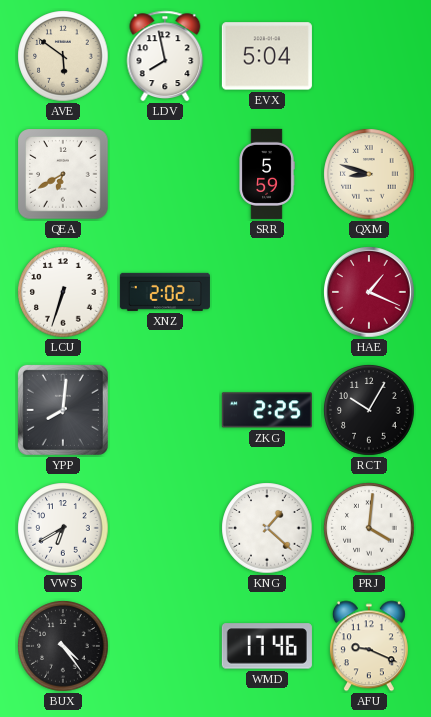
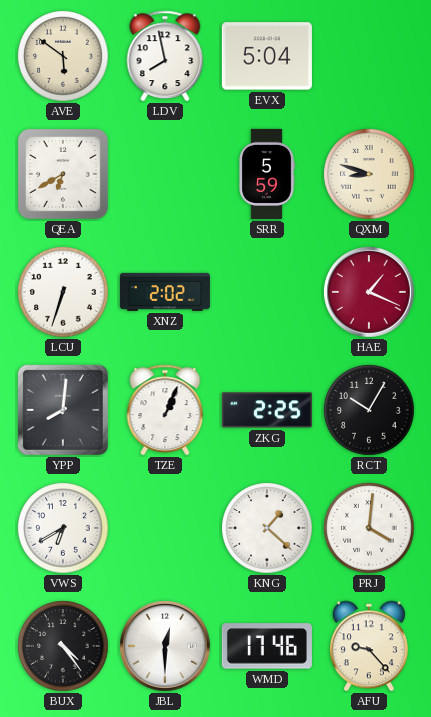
TZE: none -> 1:04 (165, 410)
JBL: none -> 12:30 (165, 646)
AFU: 9:19 -> 9:23 (369, 646)
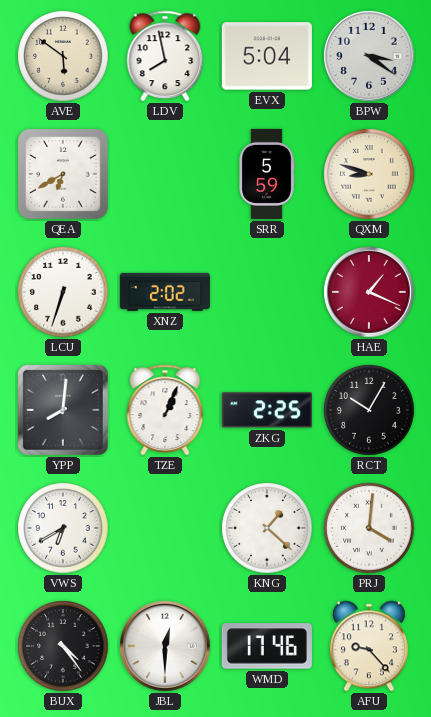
BPW: none -> 3:21 (369, 56)
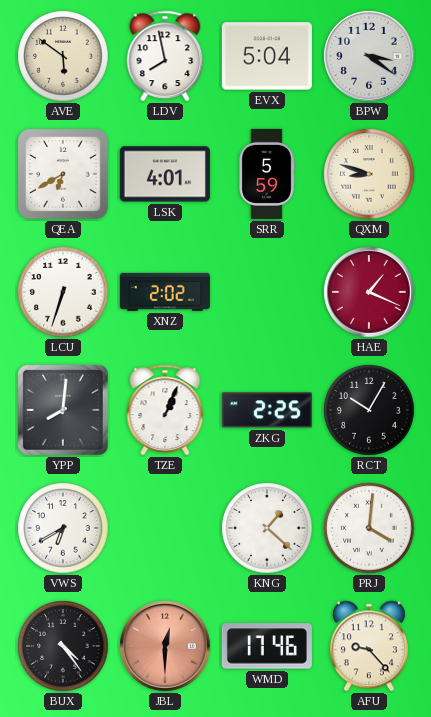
LSK: none -> 4:01 (165, 174)
JBL dial: white -> salmon (165, 646)
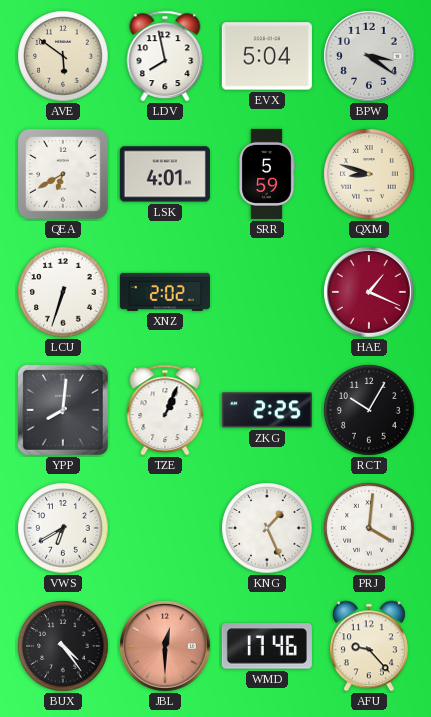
KNG: 1:22 -> 1:26 (267, 528)
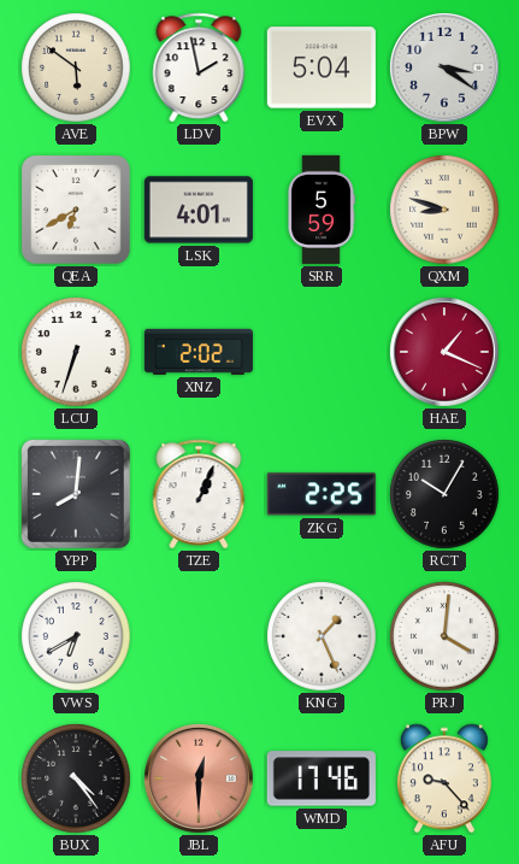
LDV: 7:58 -> 1:58 (199, 67)
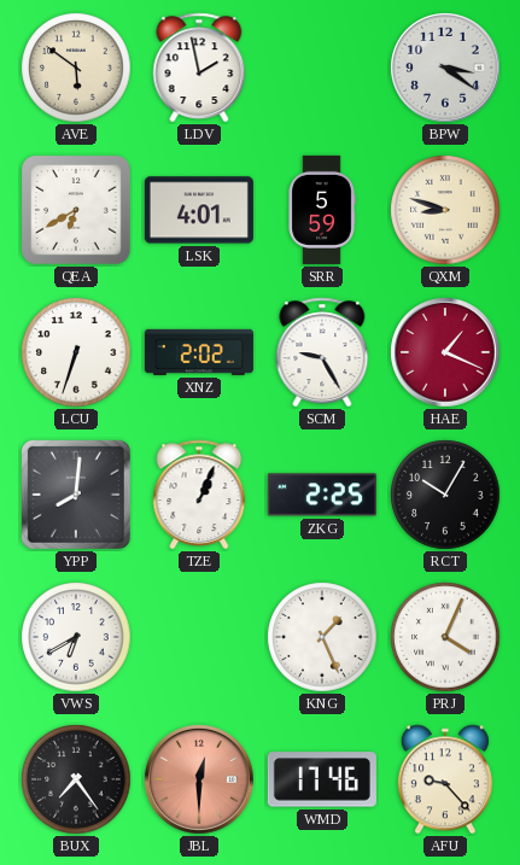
EVX: 5:04 -> none (322, 67)
SCM: none -> 9:25 (322, 352)
PRJ: 4:01 -> 4:04 (445, 637)
BUX: 4:24 -> 7:24 (76, 779)
